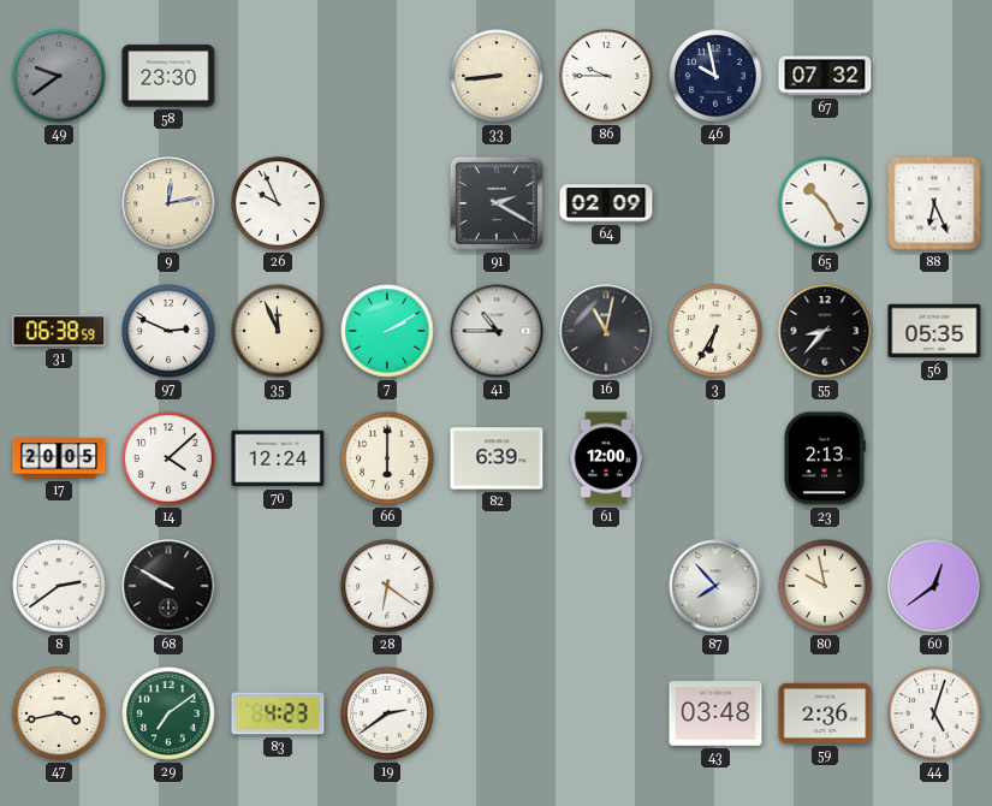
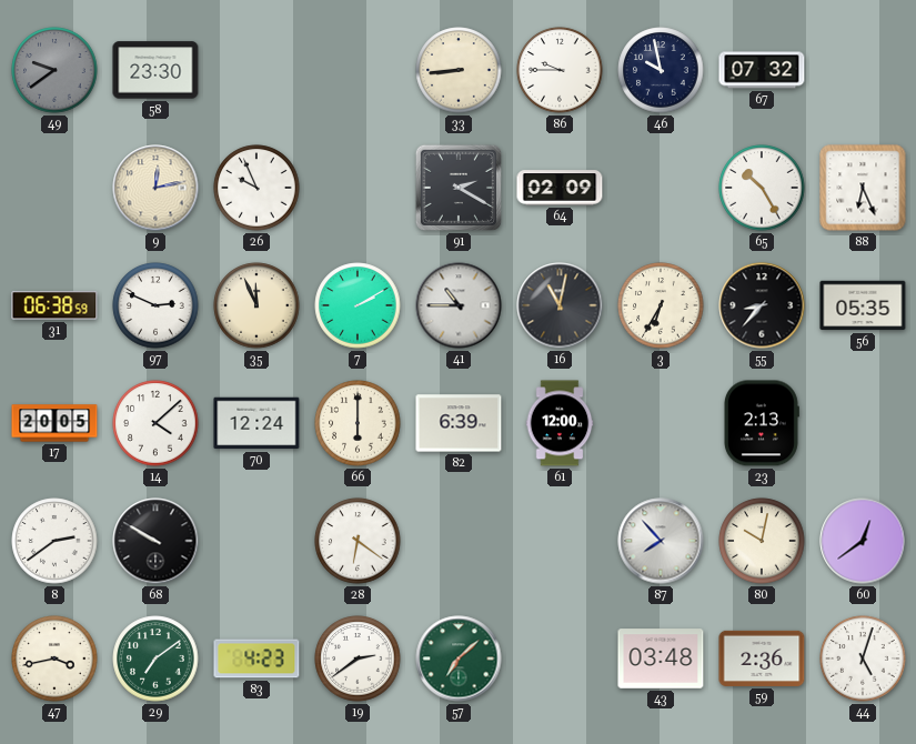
80: 9:58 -> 10:02 (762, 541)
57: none -> 7:08 (459, 658)
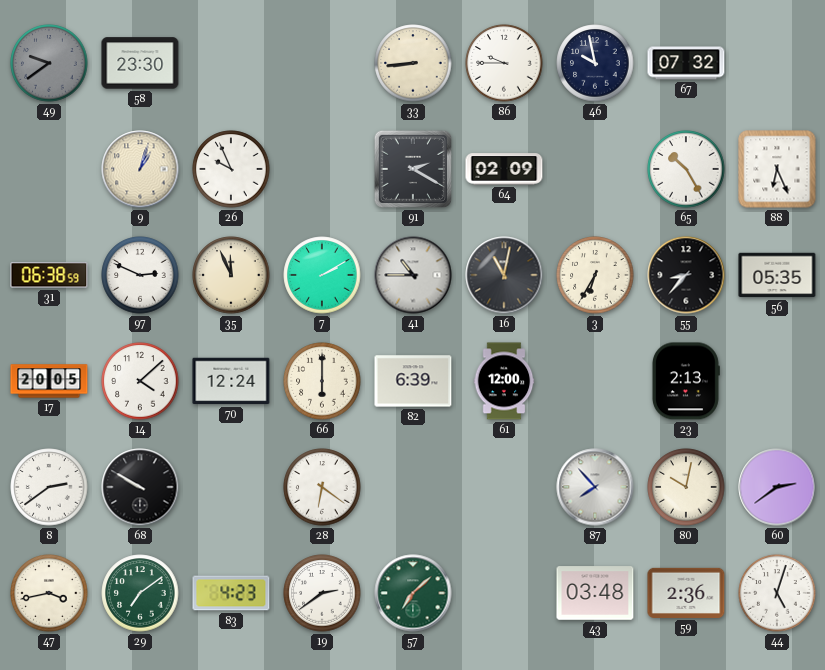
9: 12:13 -> 1:03 (140, 169)
60: 12:39 -> 2:39 (777, 487)
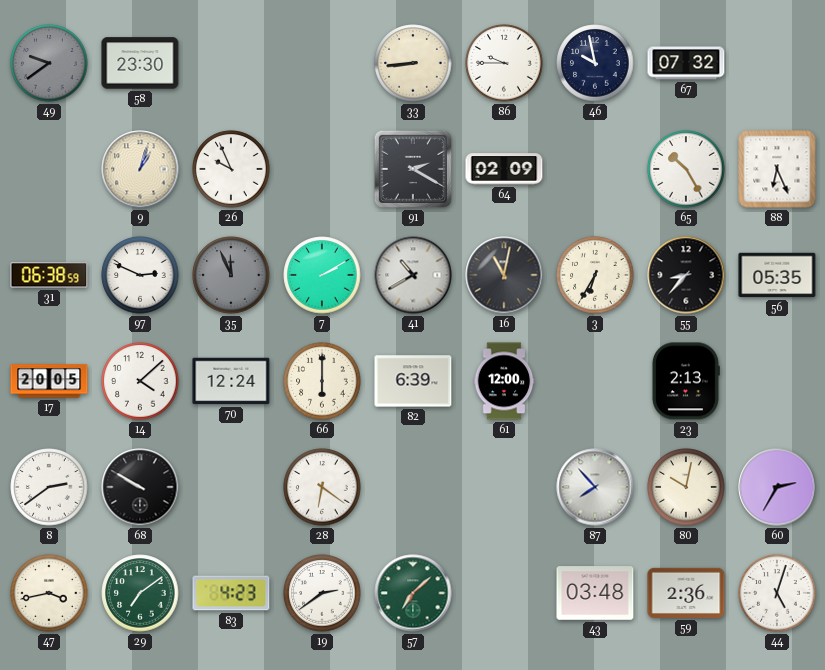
35 dial: cream -> grey (231, 275)
41: 10:45 -> 10:40 (413, 275)
60: 2:39 -> 2:35 (777, 487)
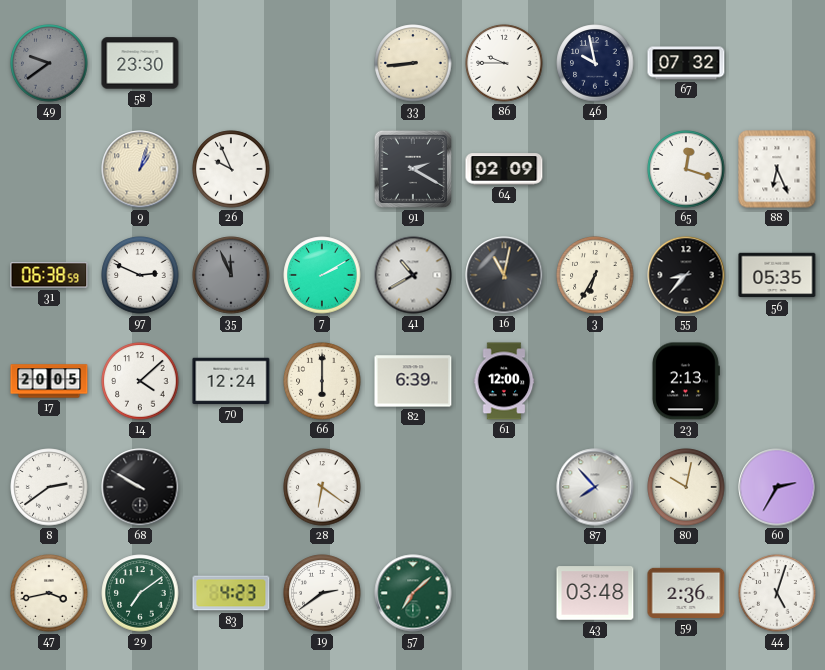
65: 10:25 -> 12:18 (686, 169)
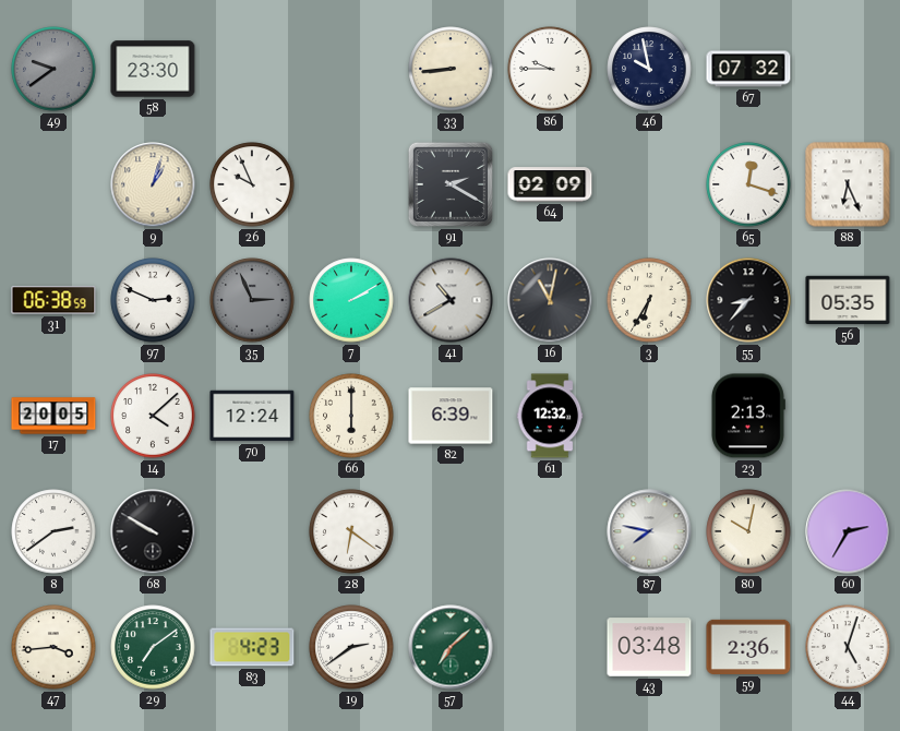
35: 11:56 -> 2:56 (252, 300)
61: 12:00 -> 12:32 (550, 416)
87: 7:53 -> 7:47 (649, 531)
47: 3:43 -> 3:44 (53, 647)
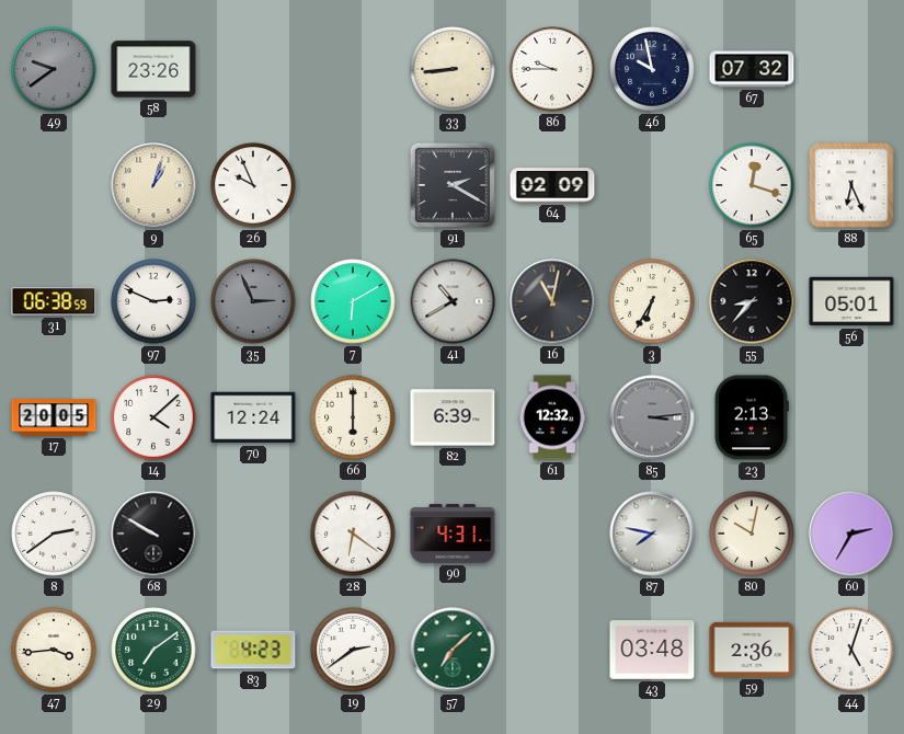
58: 23:30 -> 23:26 (153, 69)
7: 2:10 -> 6:10 (353, 301)
56: 05:35 -> 05:01 (851, 301)
85: none -> 3:14 (652, 417)
90: none -> 4:31 (453, 534)
